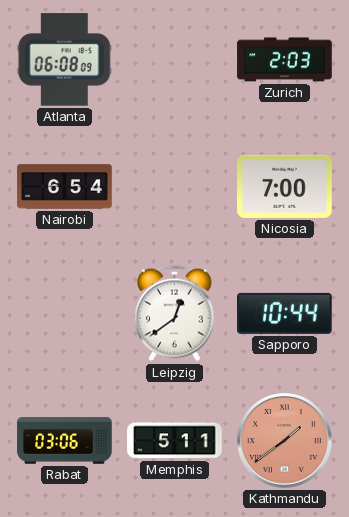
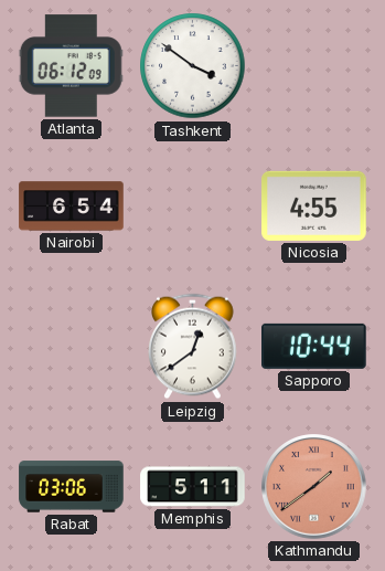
Atlanta: 06:08 -> 06:12 (71, 66)
Tashkent: none -> 3:51 (193, 66)
Zurich: 2:03 -> none (285, 60)
Nicosia: 7:00 -> 4:55 (314, 205)
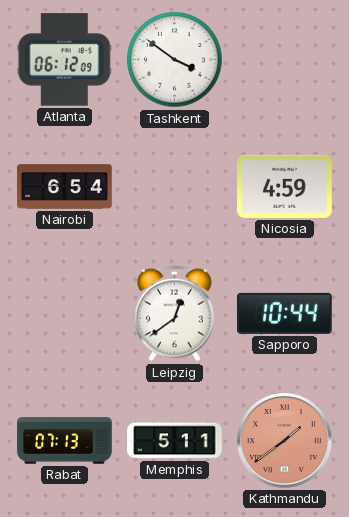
Nicosia: 4:55 -> 4:59 (285, 186)
Rabat: 03:06 -> 07:13 (65, 441)
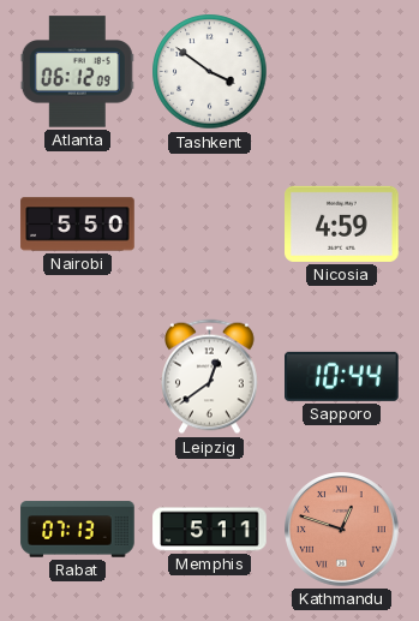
Nairobi: 6:54 -> 5:50 (78, 225)
Kathmandu: 1:39 -> 12:48 (342, 530)
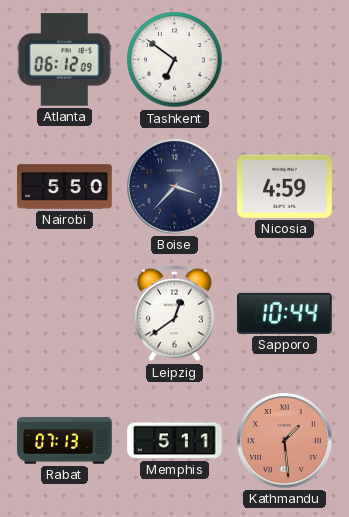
Tashkent: 3:51 -> 6:51 (175, 60)
Boise: none -> 3:37 (175, 187)
Kathmandu: 12:48 -> 1:29 (285, 441)
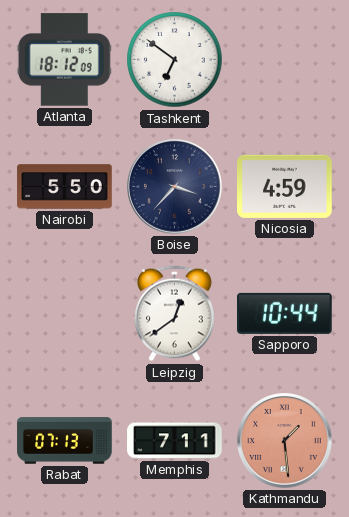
Atlanta: 06:12 -> 18:12 (64, 60)
Memphis: 5:11 -> 7:11 (175, 441)
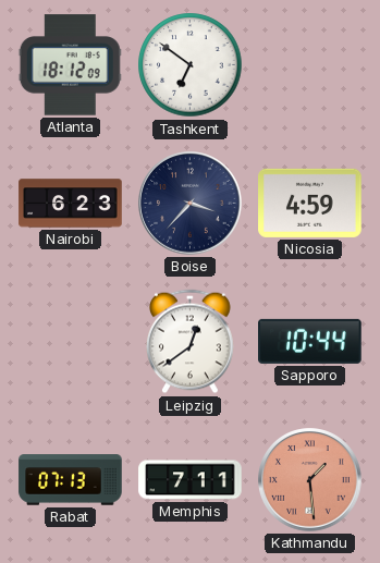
Nairobi: 5:50 -> 6:23 (71, 204)
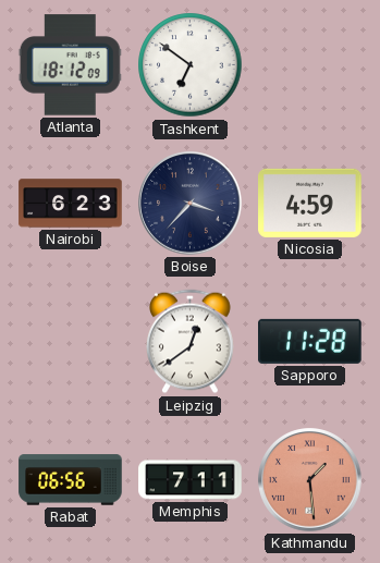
Sapporo: 10:44 -> 11:28 (310, 341)
Rabat: 07:13 -> 06:56 (71, 480)
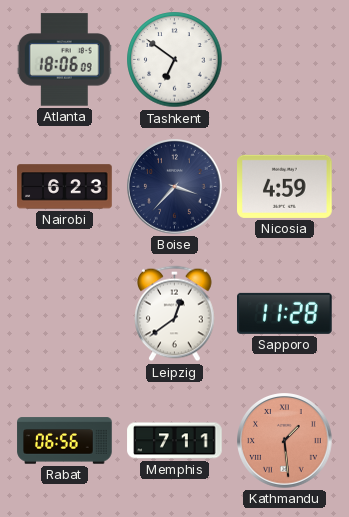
Atlanta: 18:12 -> 18:06 (64, 60)
